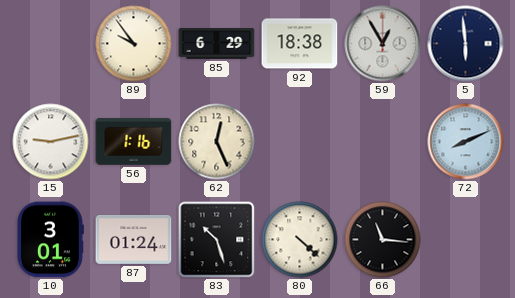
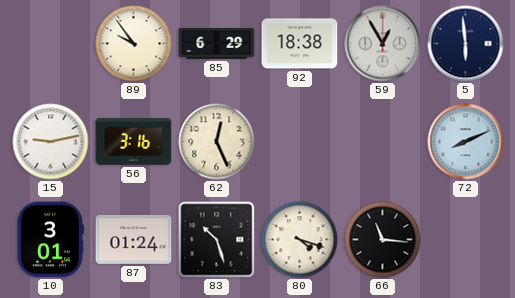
56: 1:16 -> 3:16 (134, 141)
80: 4:22 -> 4:18 (300, 240)
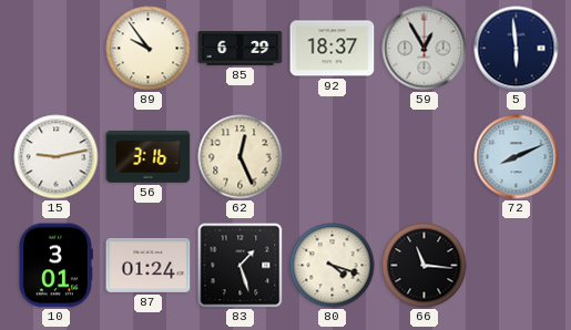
92: 18:38 -> 18:37 (333, 49)
83: 10:27 -> 1:27 (241, 266)
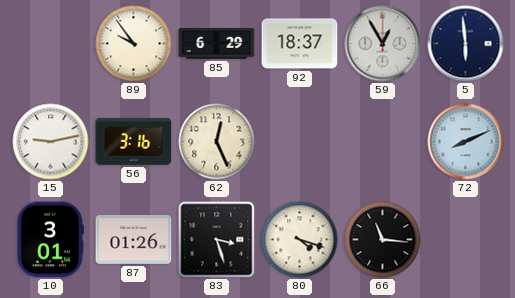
87: 01:24 -> 01:26 (134, 240)
83: 1:27 -> 3:27 (217, 240)
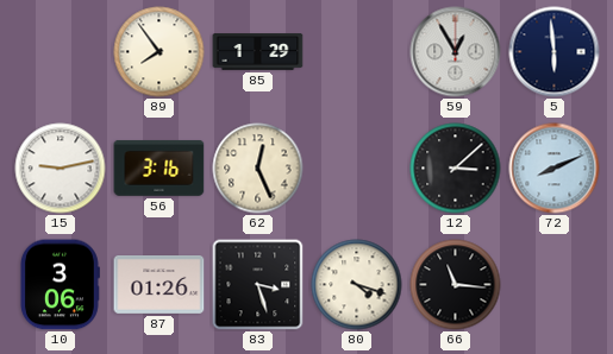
89: 9:54 -> 7:54 (159, 52)
85: 6:29 -> 1:29 (258, 52)
92: 18:37 -> none (300, 44)
12: none -> 3:08 (456, 169)
10: 3:01 -> 3:06 (60, 285)
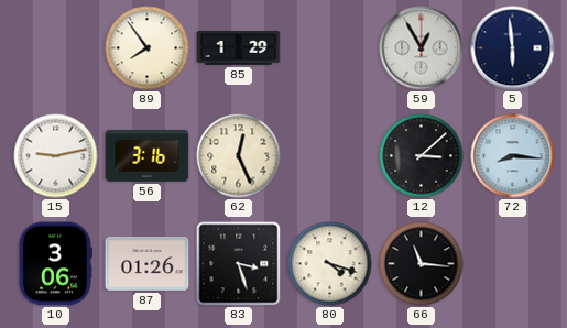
72: 8:11 -> 8:16 (513, 156)
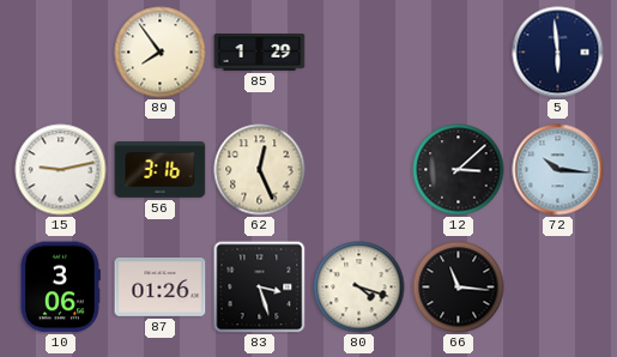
59: 12:55 -> none (422, 48)
72: 8:16 -> 10:16 (558, 170)
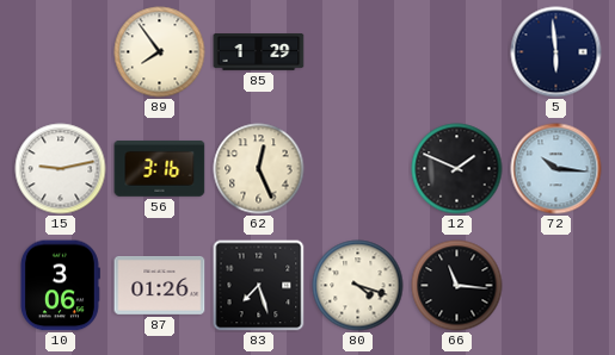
12: 3:08 -> 1:49 (457, 169)
83: 3:27 -> 7:27 (259, 286)
